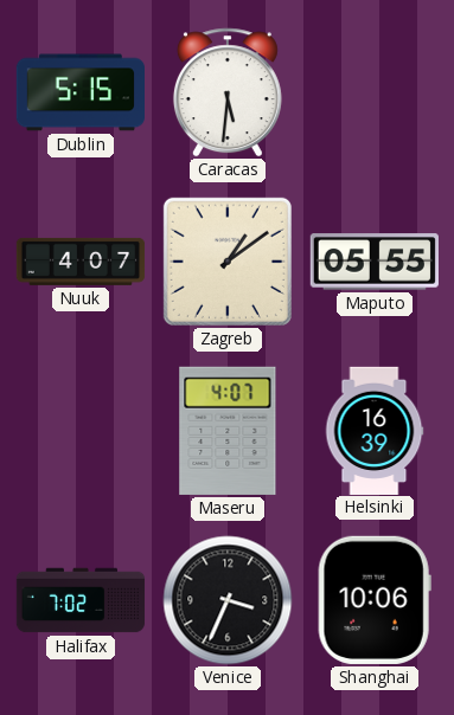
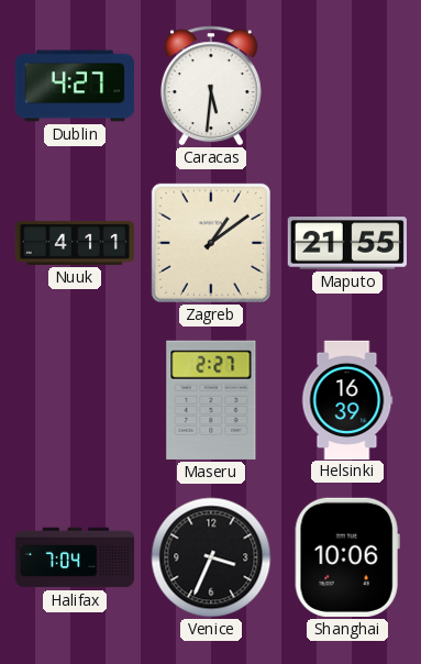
Dublin: 5:15 -> 4:27 (74, 86)
Nuuk: 4:07 -> 4:11 (75, 243)
Maputo: 05:55 -> 21:55 (347, 243)
Maseru: 4:07 -> 2:27 (211, 400)
Halifax: 7:02 -> 7:04 (75, 557)
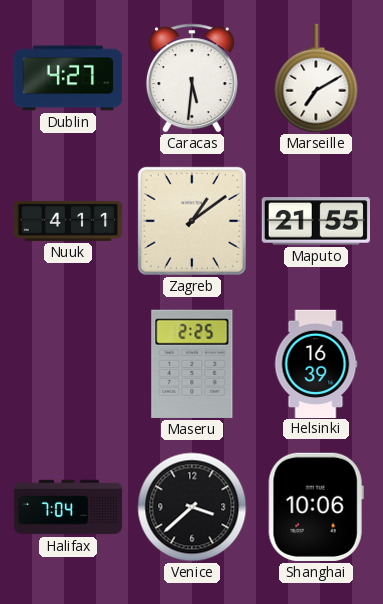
Marseille: none -> 7:10 (316, 78)
Maseru: 2:27 -> 2:25 (192, 364)
Venice: 3:34 -> 3:38 (192, 507)
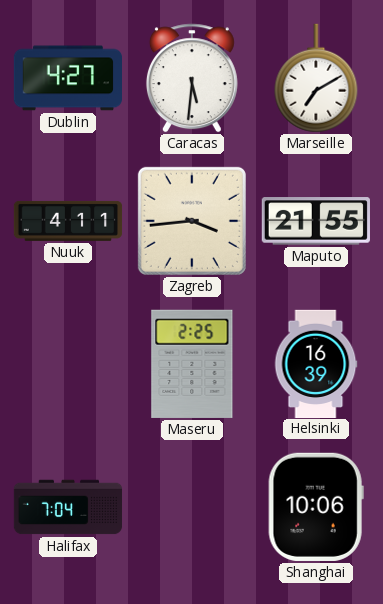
Zagreb: 1:09 -> 3:44 (192, 221)
Venice: 3:38 -> none (192, 507)
